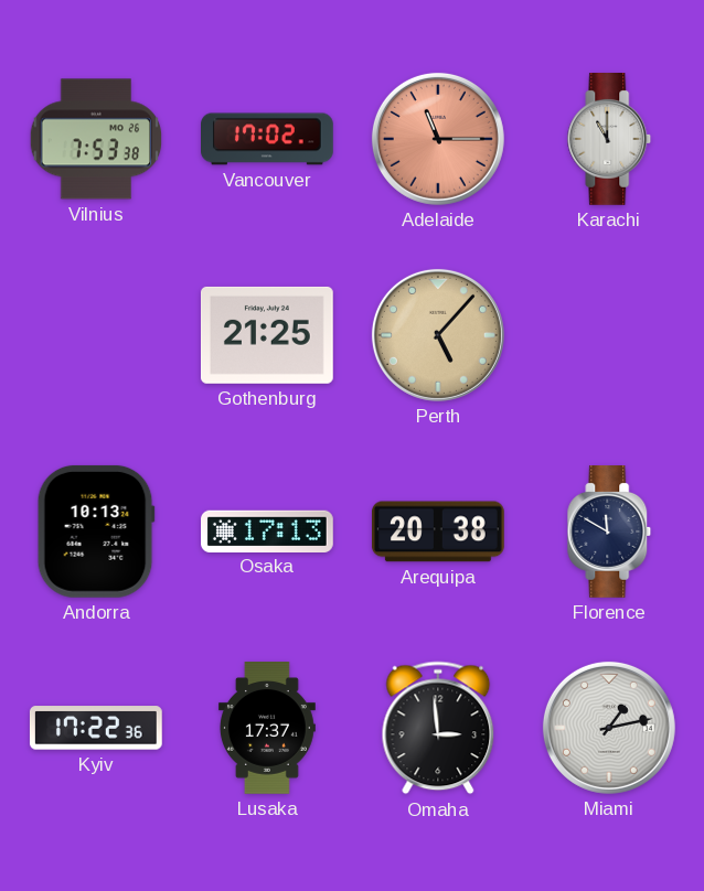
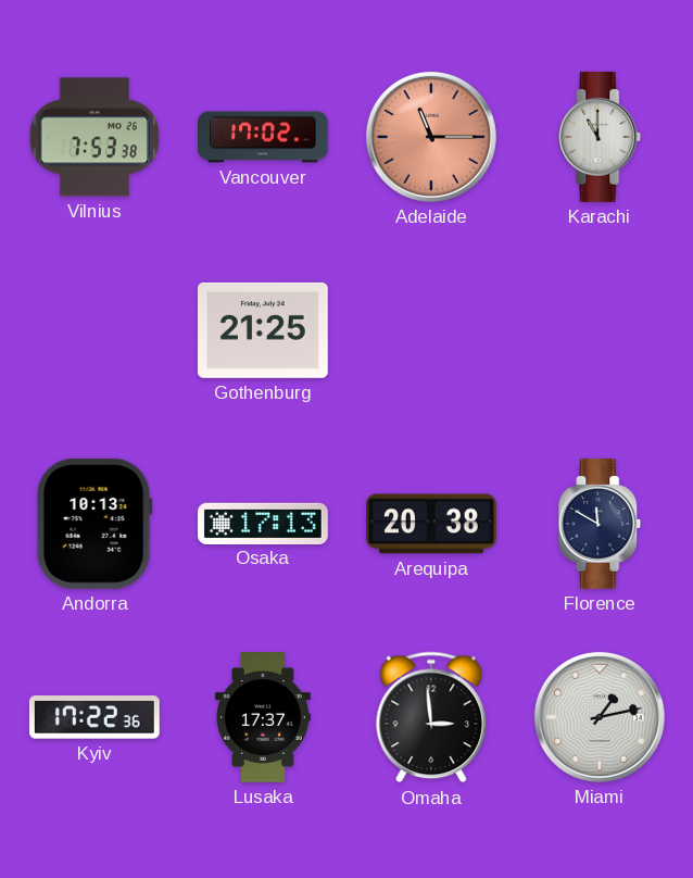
Perth: 5:07 -> none (438, 335)
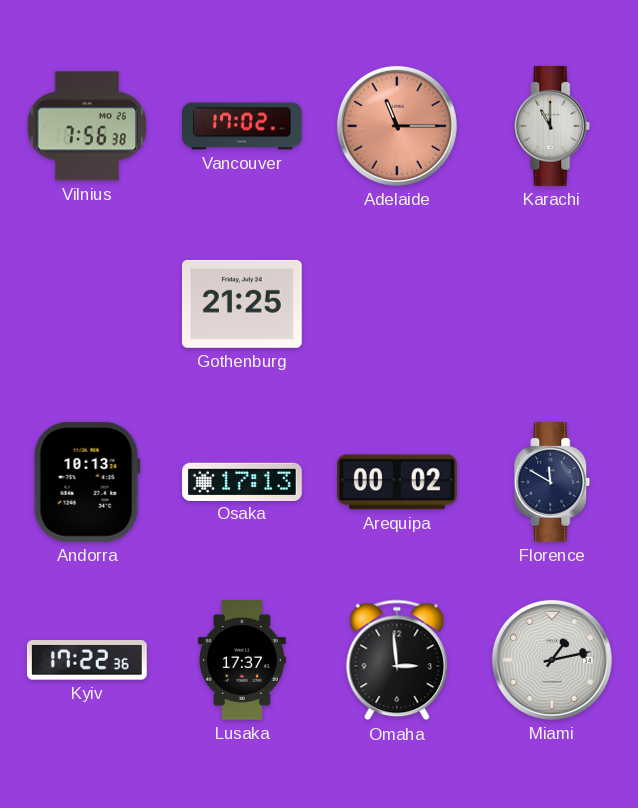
Vilnius: 7:53 -> 7:56 (87, 126)
Arequipa: 20:38 -> 00:02 (397, 482)
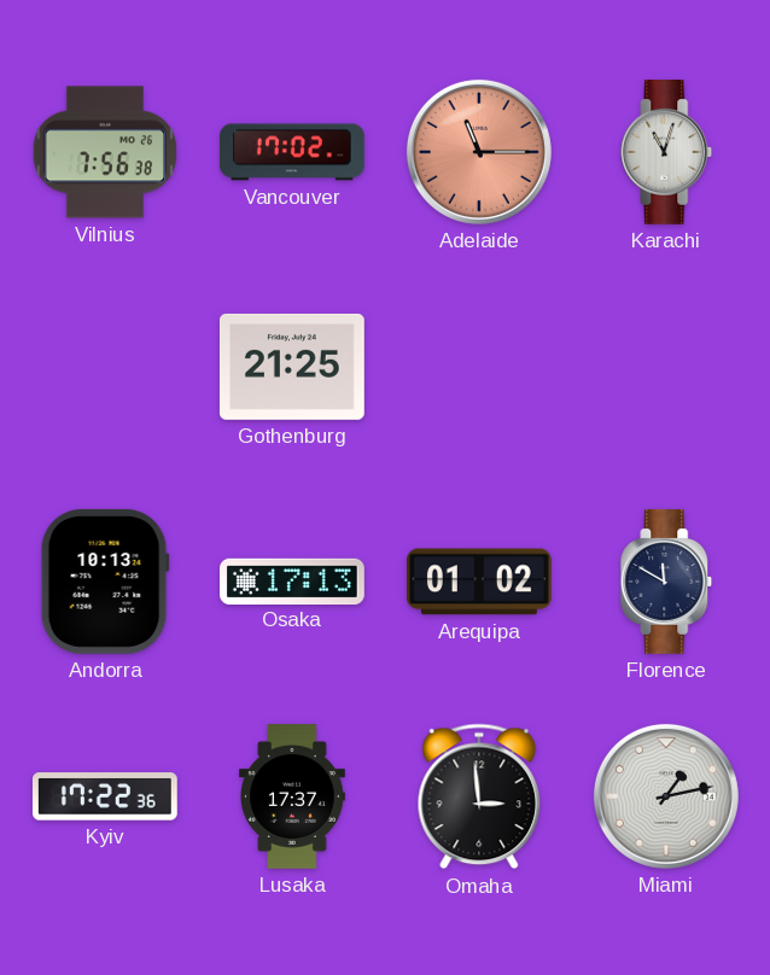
Karachi: 11:00 -> 11:03 (666, 153)
Arequipa: 00:02 -> 01:02 (479, 582)
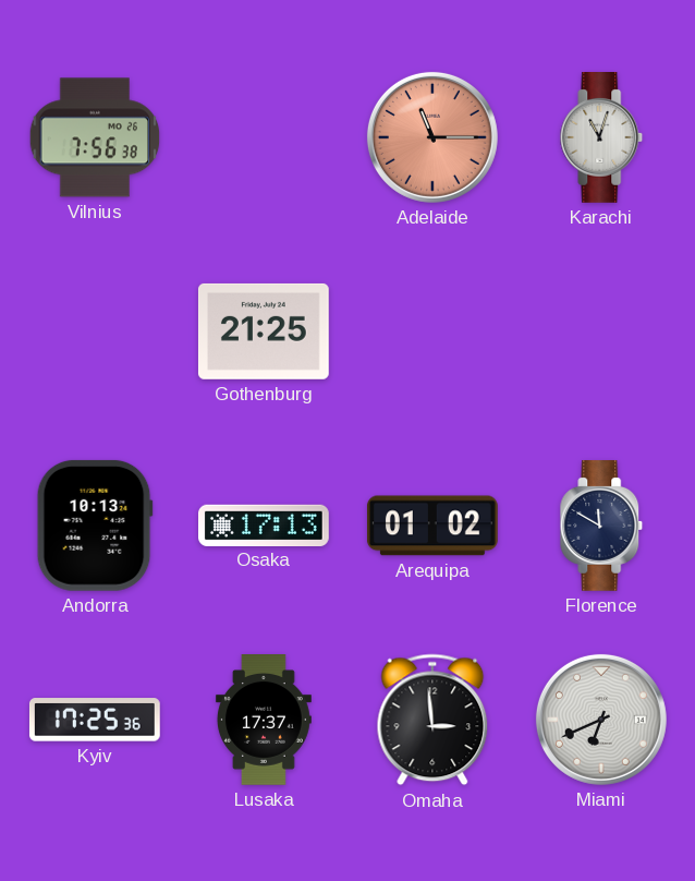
Vancouver: 17:02 -> none (293, 152)
Kyiv: 17:22 -> 17:25 (95, 720)
Miami: 1:13 -> 6:41 (601, 720)
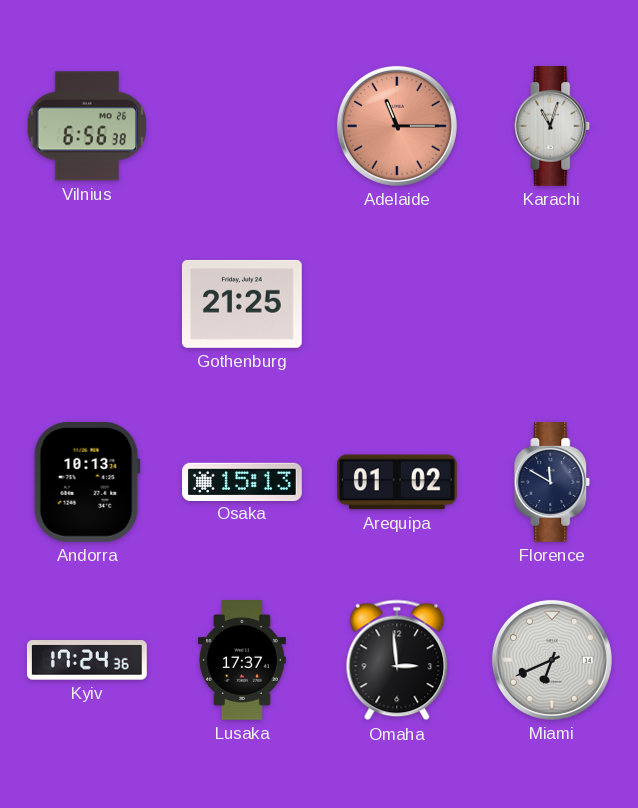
Vilnius: 7:56 -> 6:56 (87, 126)
Osaka: 17:13 -> 15:13 (243, 481)
Kyiv: 17:25 -> 17:24 (87, 660)
